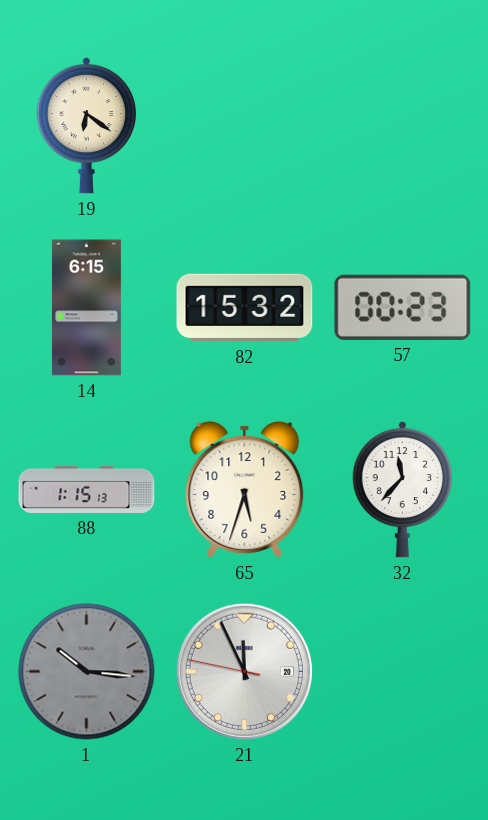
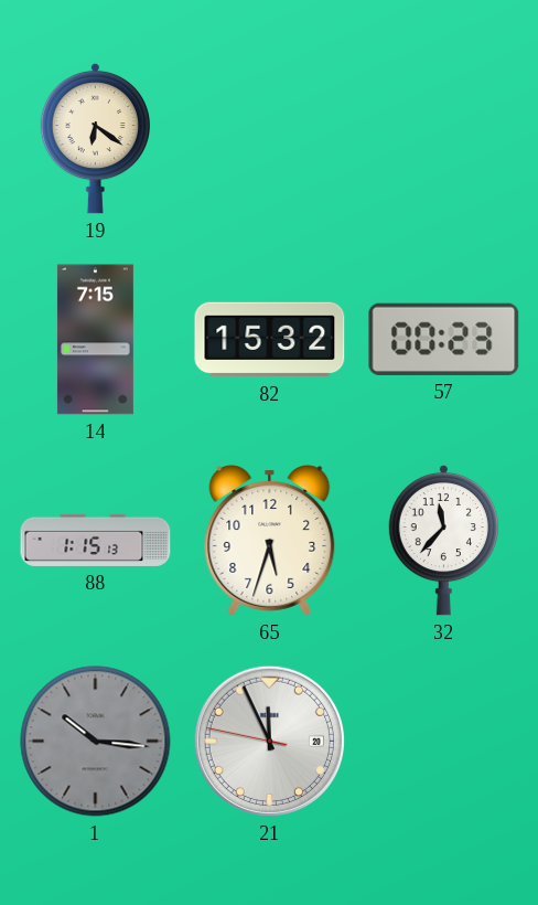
14: 6:15 -> 7:15 (95, 340)
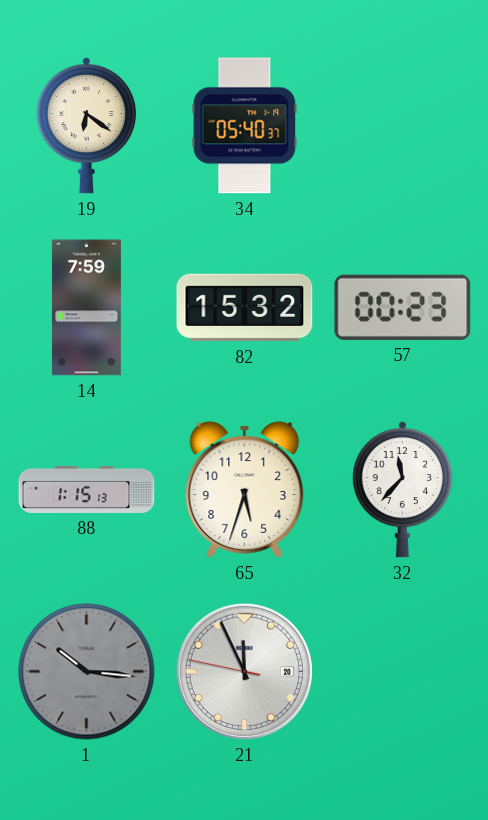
34: none -> 05:40 (245, 126)
14: 7:15 -> 7:59 (86, 308)
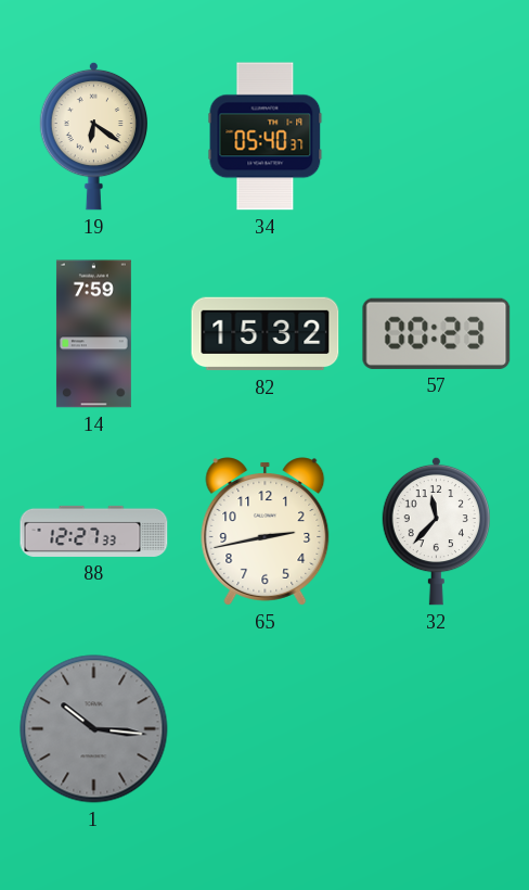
88: 1:15 -> 12:27 (94, 531)
65: 5:33 -> 2:43 (266, 532)
21: 11:55 -> none (244, 671)
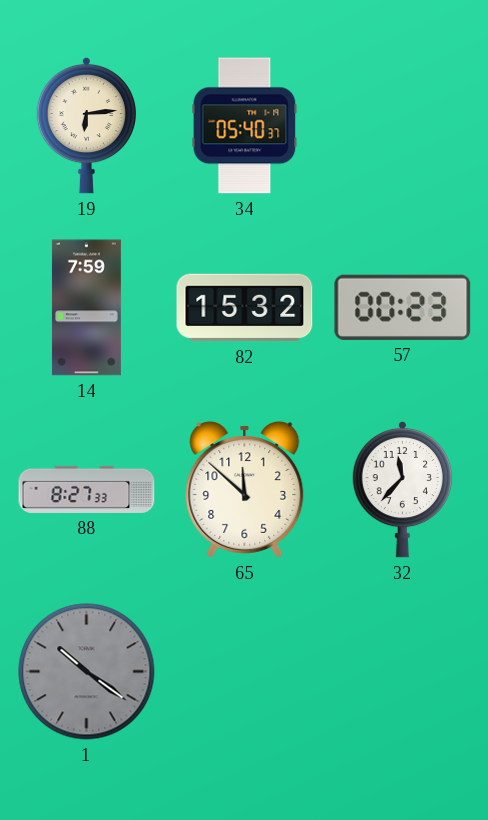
19: 6:21 -> 6:14 (86, 125)
88: 12:27 -> 8:27 (87, 489)
65: 2:43 -> 11:52 (245, 490)
1: 10:16 -> 10:21 (87, 672)
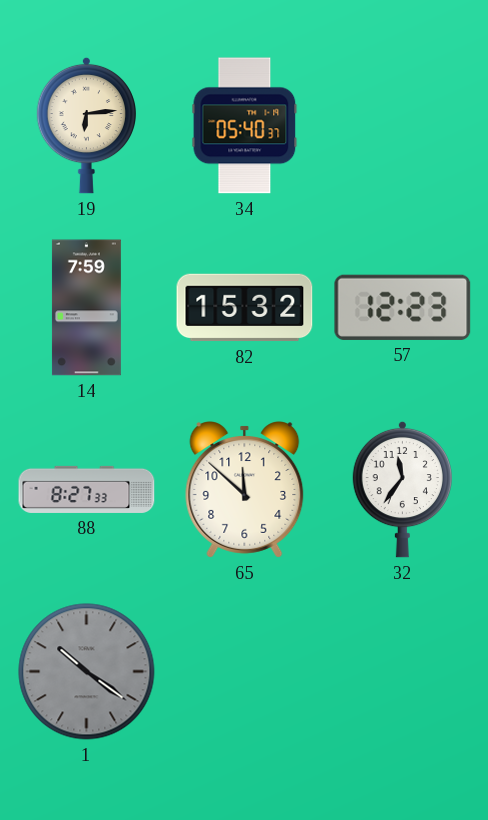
57: 00:23 -> 12:23 (403, 307)
32: 11:37 -> 11:36 (402, 489)
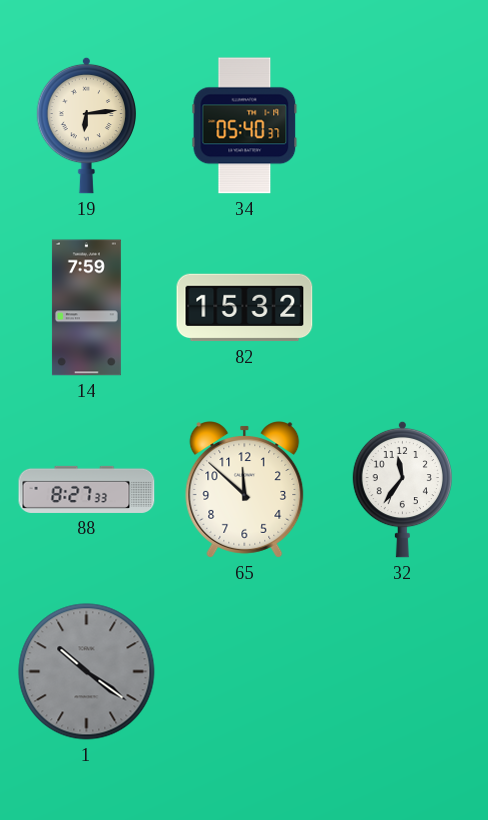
57: 12:23 -> none (403, 307)
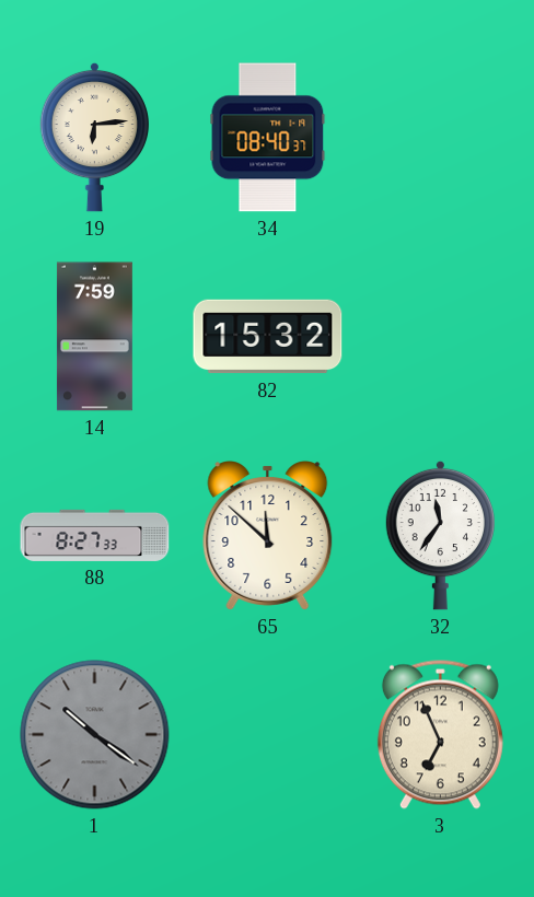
34: 05:40 -> 08:40 (268, 138)
3: none -> 6:56 (440, 734)
